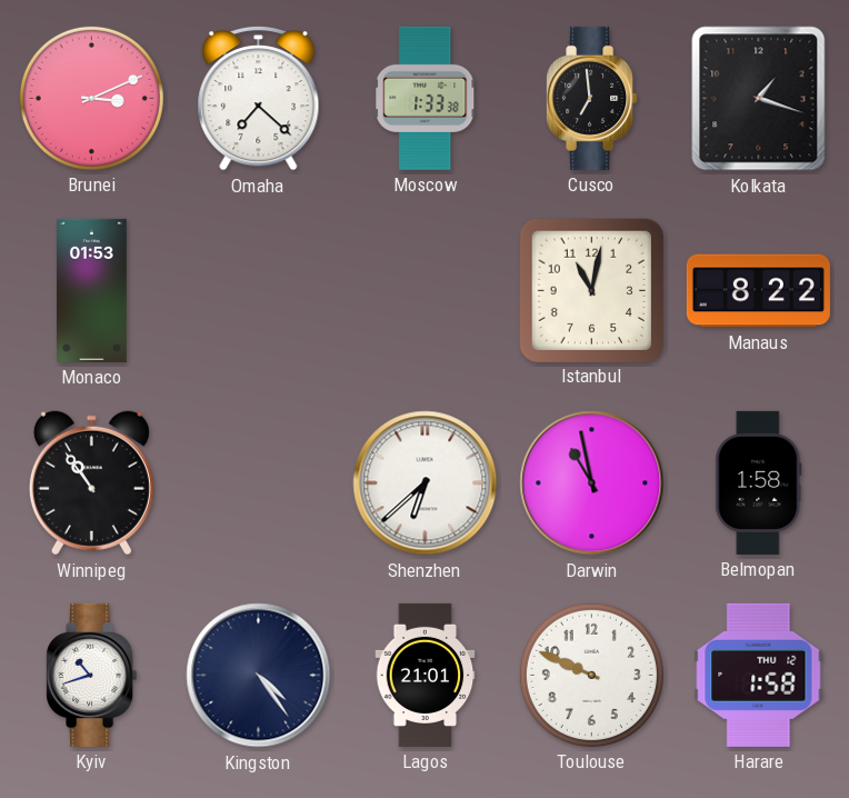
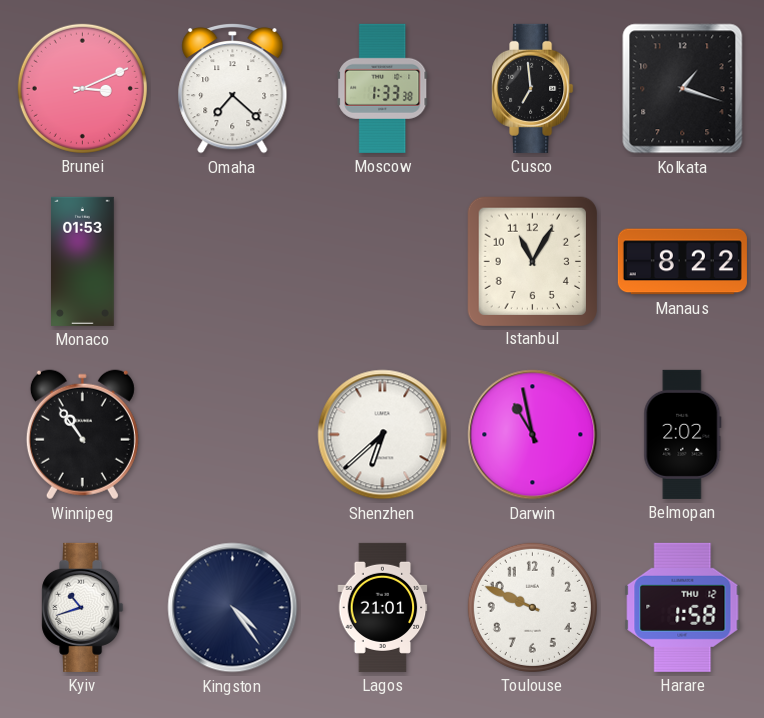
Istanbul: 11:02 -> 11:05 (532, 261)
Belmopan: 1:58 -> 2:02 (683, 434)
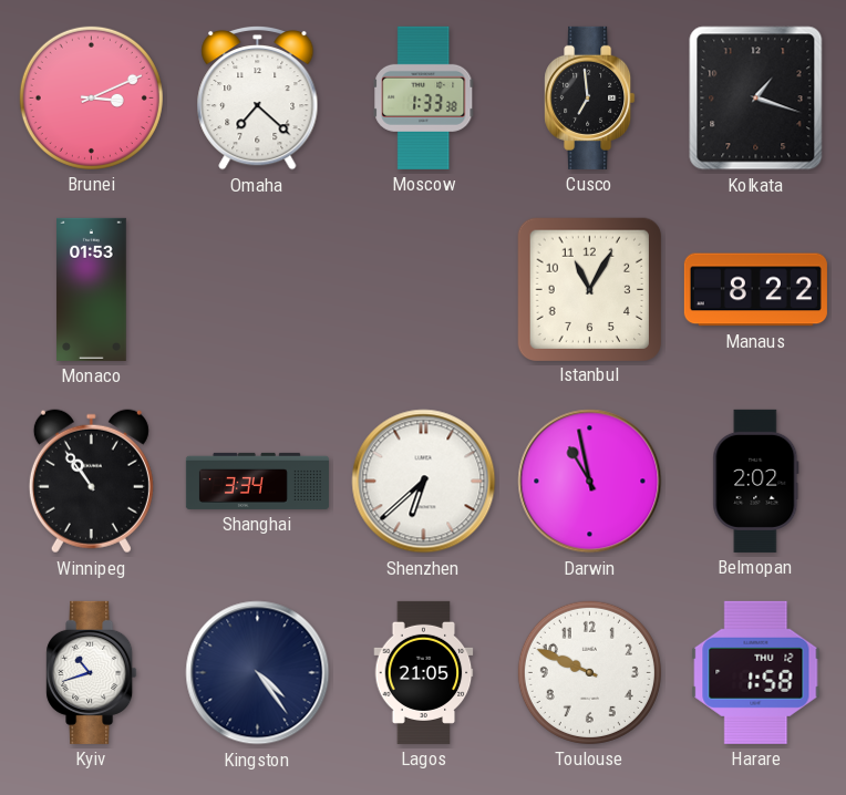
Shanghai: none -> 3:34 (257, 481)
Lagos: 21:01 -> 21:05 (424, 672)
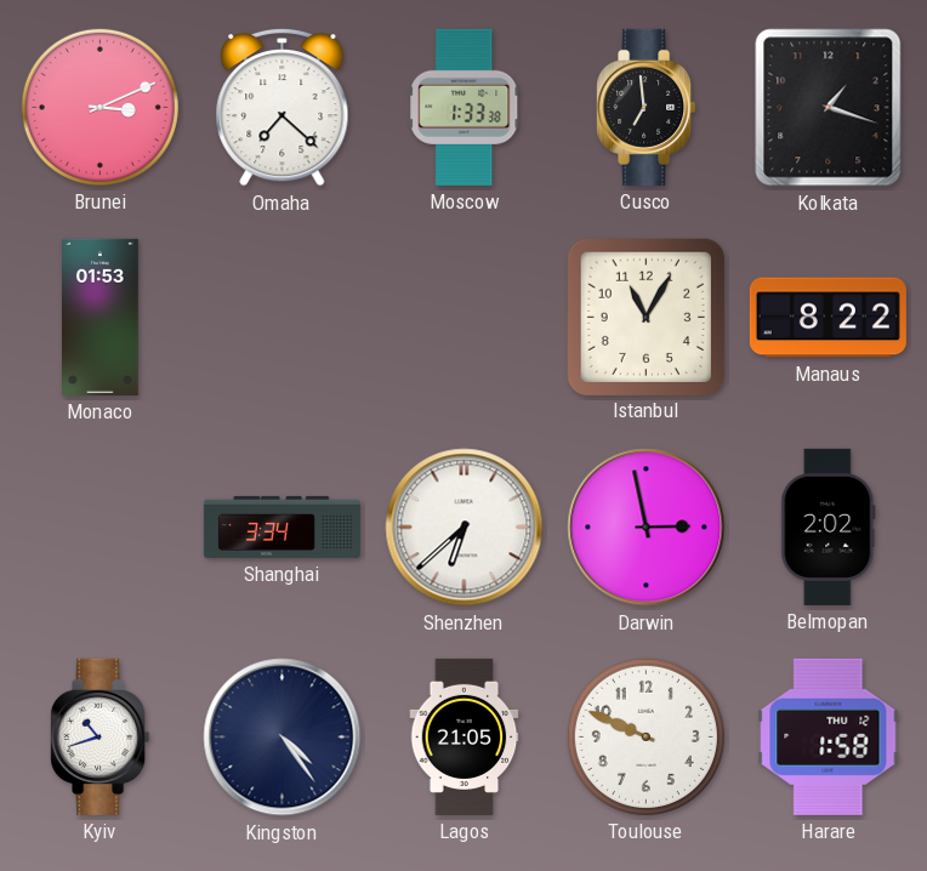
Winnipeg: 10:54 -> none (91, 482)
Darwin: 10:58 -> 2:58 (647, 528)
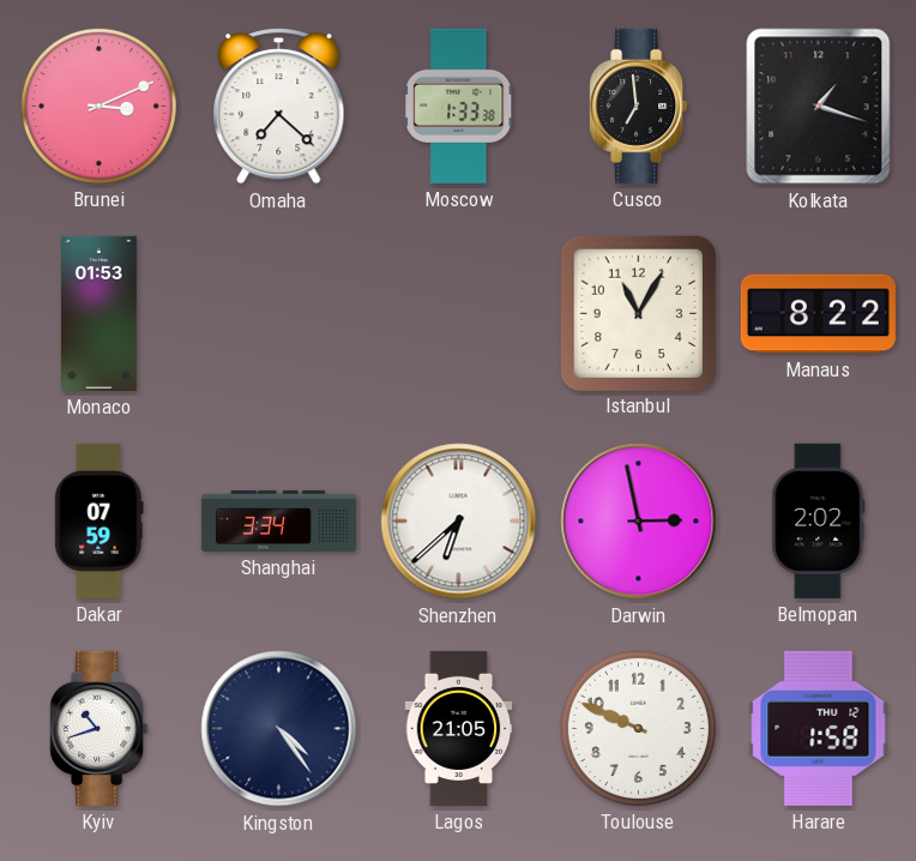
Dakar: none -> 07:59 (100, 520)
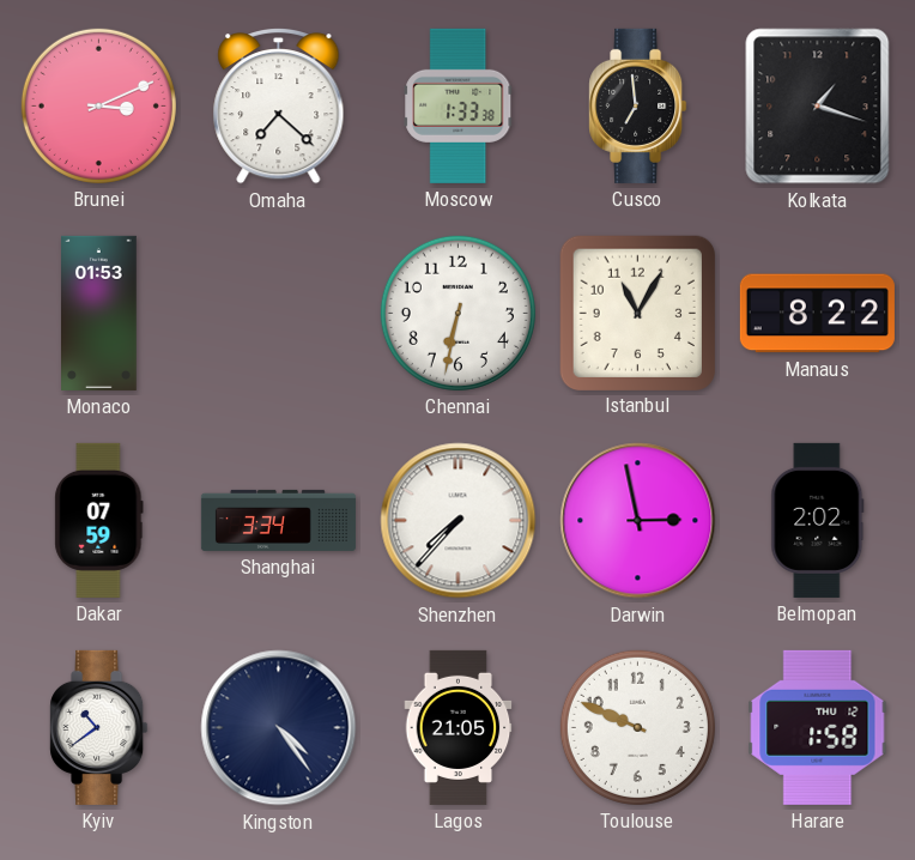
Chennai: none -> 6:32 (457, 313)
Shenzhen: 6:38 -> 7:37 (459, 521)
Kyiv: 10:42 -> 10:39 (99, 727)
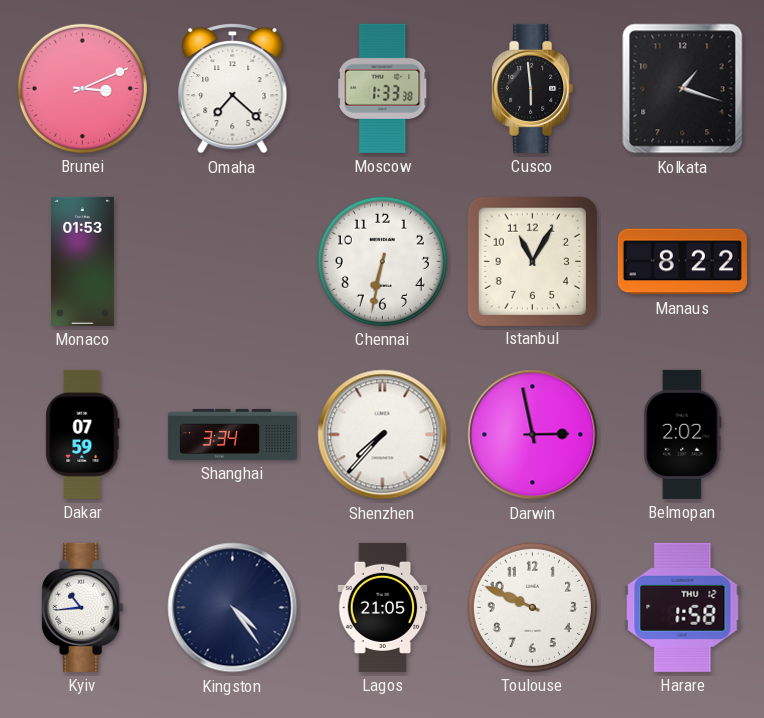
Cusco: 6:59 -> 5:59 (533, 88)
Kyiv: 10:39 -> 10:44 (83, 607)
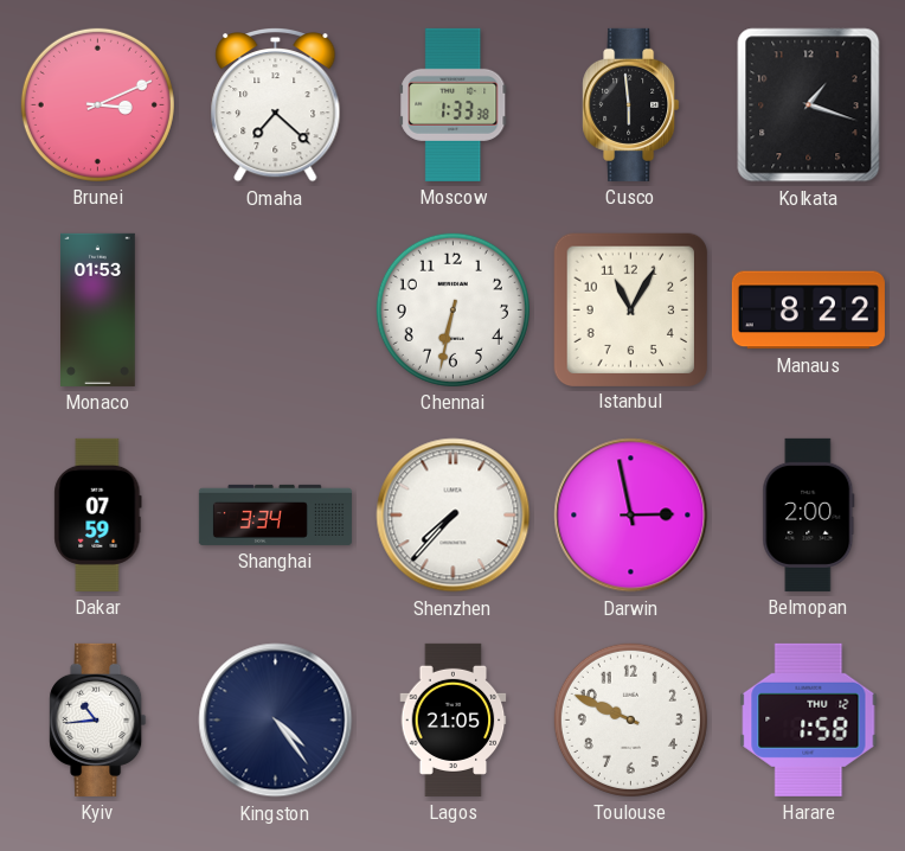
Belmopan: 2:02 -> 2:00 (809, 514)
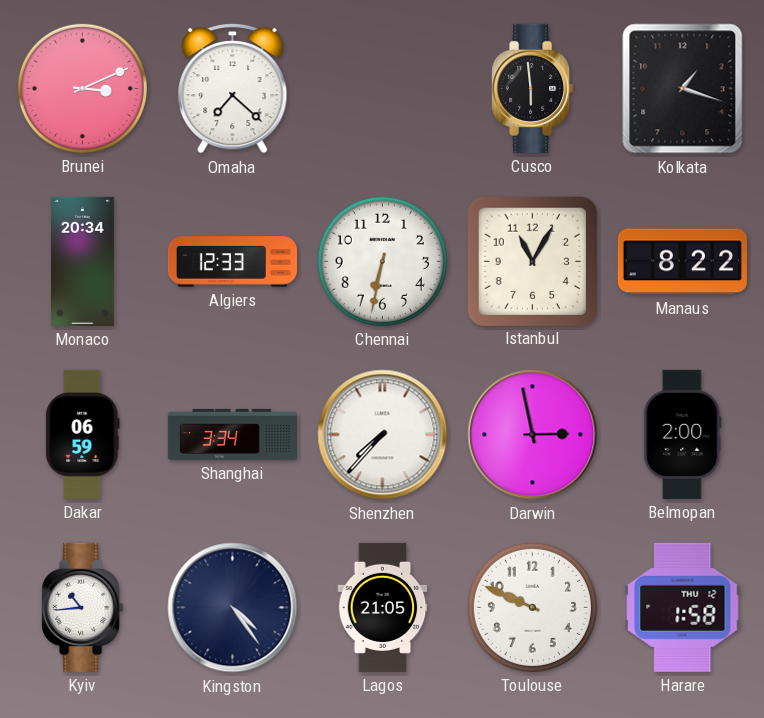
Moscow: 1:33 -> none (454, 104)
Monaco: 01:53 -> 20:34 (83, 261)
Algiers: none -> 12:33 (232, 262)
Dakar: 07:59 -> 06:59 (83, 434)
